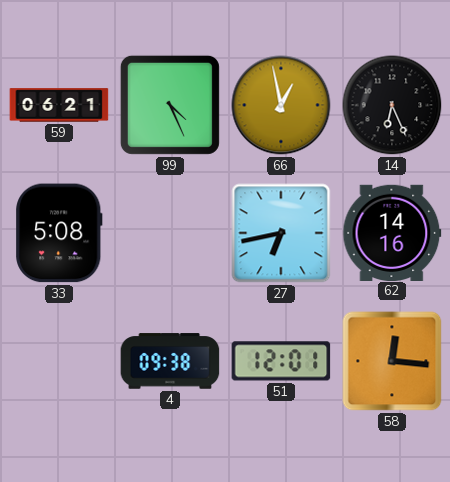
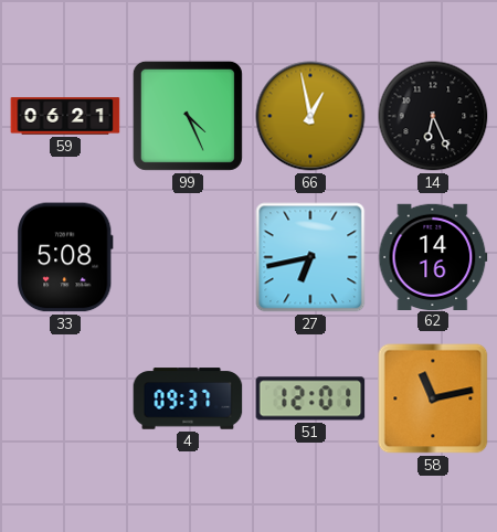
4: 09:38 -> 09:37 (188, 398)
58: 12:16 -> 11:13 (433, 398)
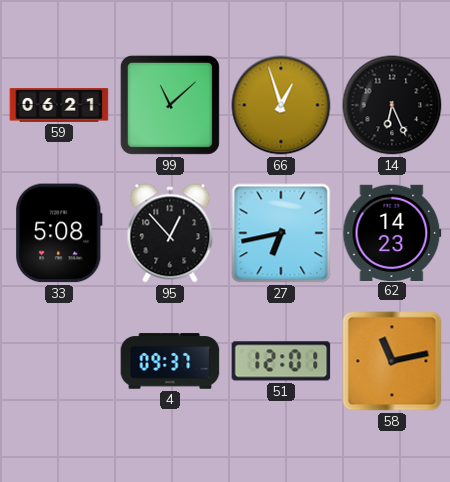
99: 4:26 -> 11:08 (170, 105)
66: 12:58 -> 12:57 (281, 105)
95: none -> 12:53 (170, 233)
62: 14:16 -> 14:23 (392, 232)
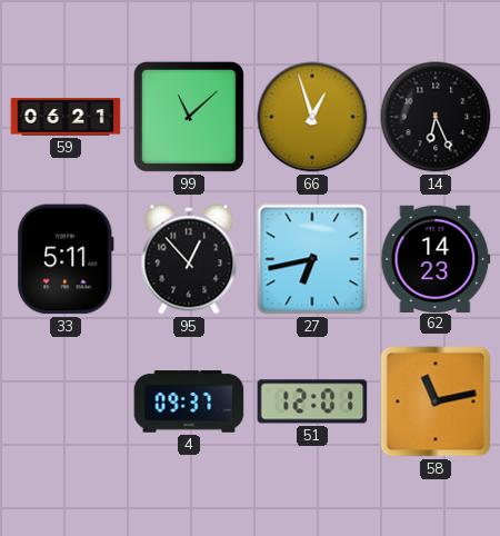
33: 5:08 -> 5:11 (66, 259)
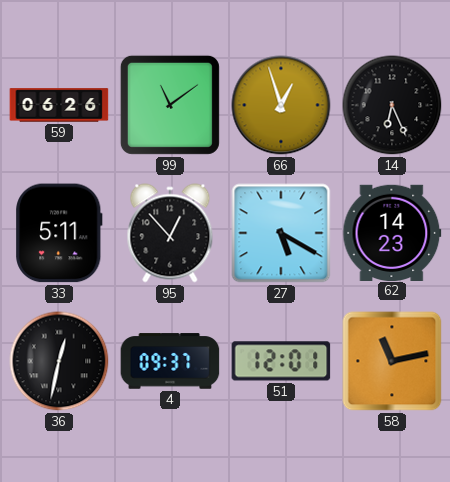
59: 06:21 -> 06:26 (59, 105)
99: 11:08 -> 11:09 (170, 105)
27: 6:43 -> 5:20 (281, 233)
36: none -> 12:32 (59, 361)
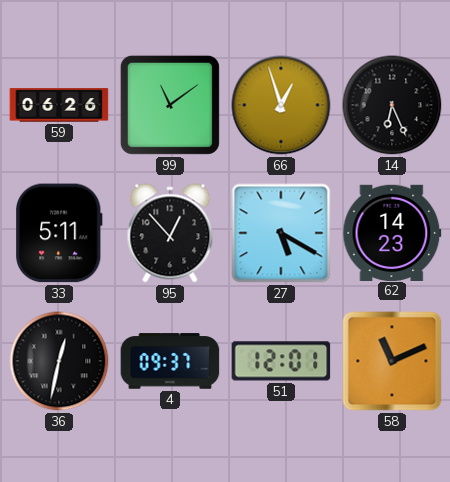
58: 11:13 -> 11:11 (392, 361)
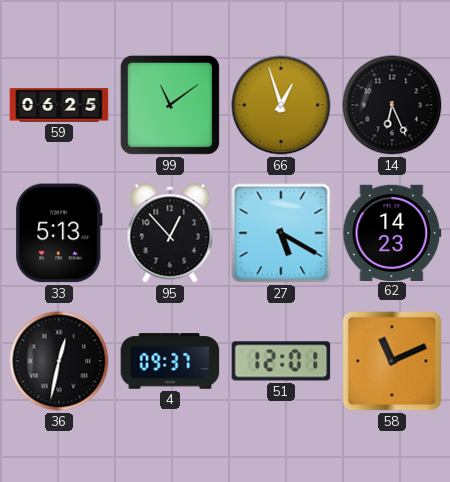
59: 06:26 -> 06:25 (59, 105)
33: 5:11 -> 5:13 (59, 233)
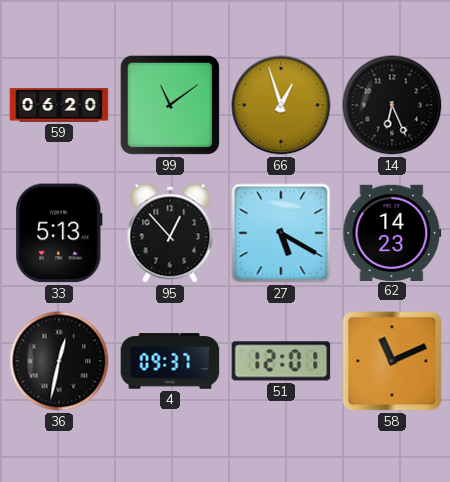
59: 06:25 -> 06:20 (59, 105)
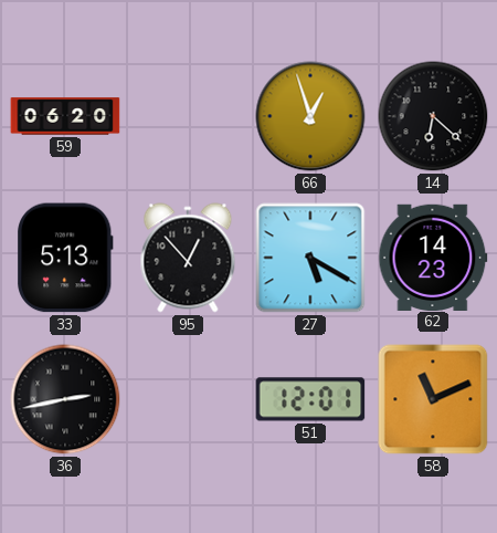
99: 11:09 -> none (170, 105)
14: 6:26 -> 6:22 (433, 116)
36: 12:32 -> 2:43 (65, 399)
4: 09:37 -> none (170, 361)
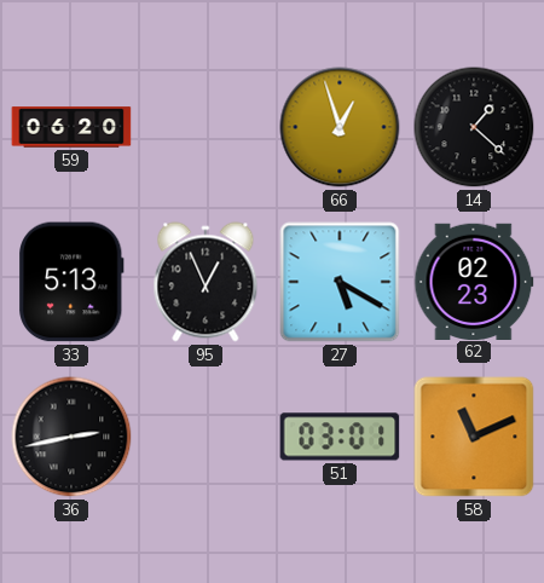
14: 6:22 -> 1:22 (474, 127)
95: 12:53 -> 12:56 (206, 282)
62: 14:23 -> 02:23 (474, 281)
51: 12:01 -> 03:01 (340, 437)
